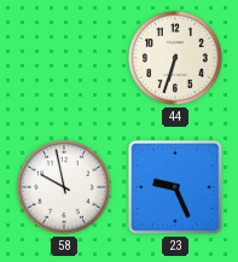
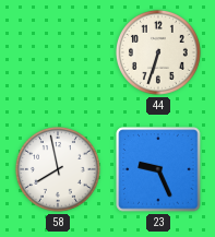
58: 9:58 -> 7:58 (58, 169)
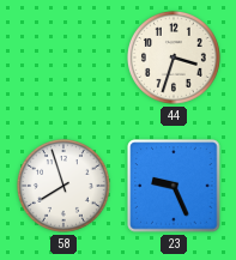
44: 6:33 -> 3:33 (174, 58)
58: 7:58 -> 7:57 (63, 186)
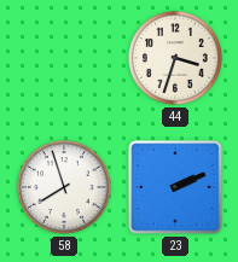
23: 9:26 -> 2:11 (175, 187)
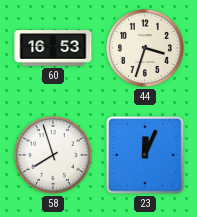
60: none -> 16:53 (53, 48)
23: 2:11 -> 12:04 (145, 155)
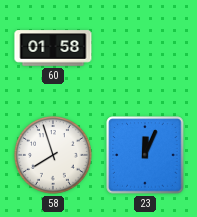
60: 16:53 -> 01:58 (53, 48)
44: 3:33 -> none (145, 48)
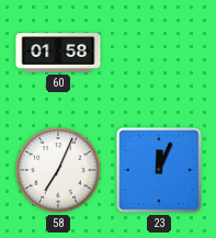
58: 7:57 -> 7:04 (58, 170)
